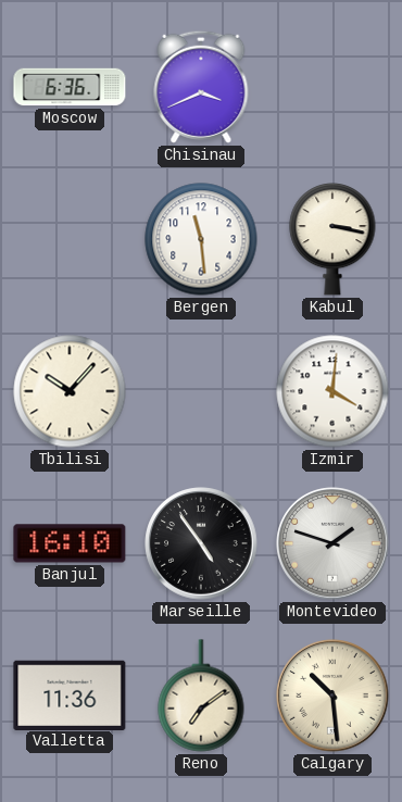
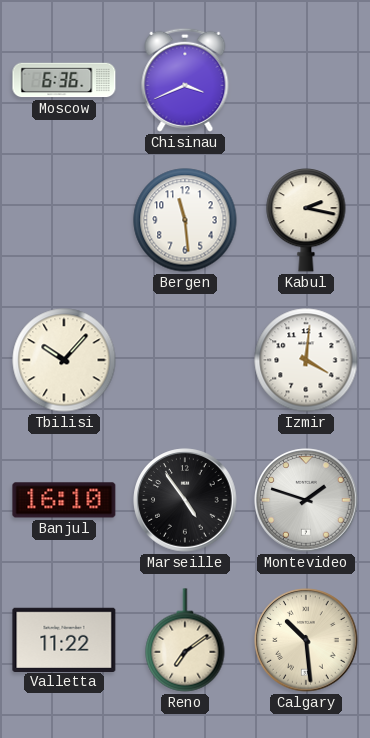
Kabul: 3:17 -> 2:17 (306, 220)
Valletta: 11:36 -> 11:22 (64, 639)
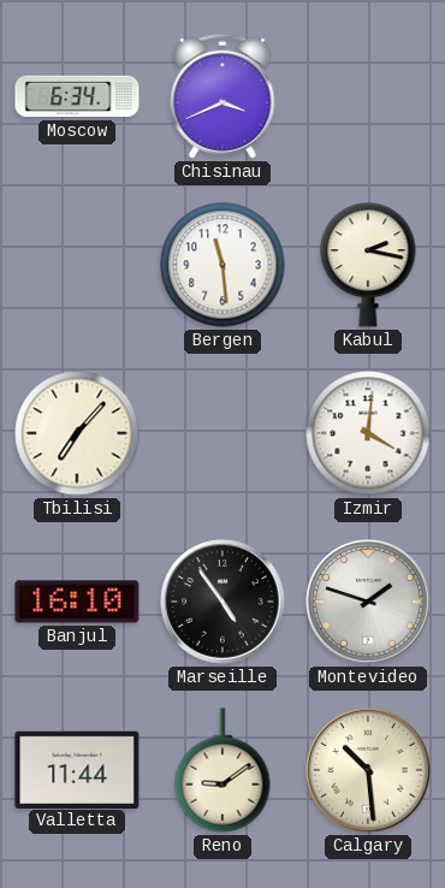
Moscow: 6:36 -> 6:34 (77, 96)
Tbilisi: 10:07 -> 7:07 (77, 433)
Valletta: 11:22 -> 11:44 (77, 769)
Reno: 7:09 -> 9:09 (222, 770)
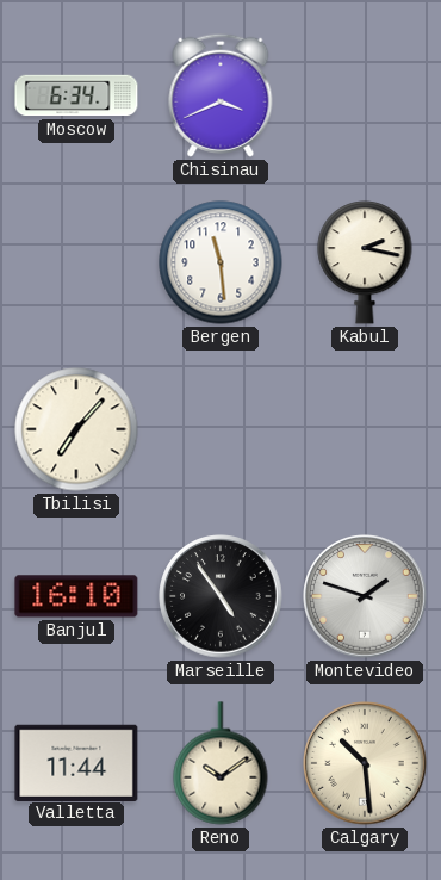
Izmir: 4:01 -> none (368, 433)
Reno: 9:09 -> 10:09 (220, 763)
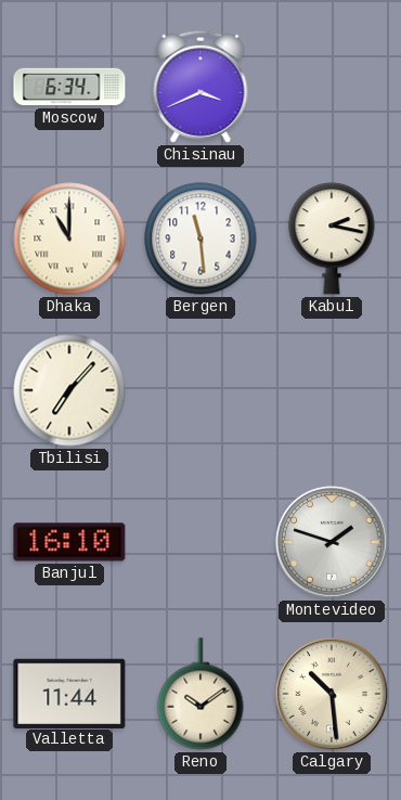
Dhaka: none -> 11:00 (69, 238)
Marseille: 4:54 -> none (220, 596)
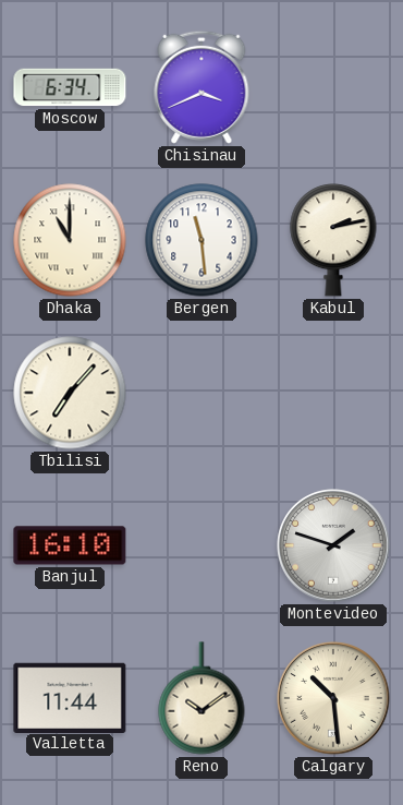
Kabul: 2:17 -> 2:13 (333, 240)
